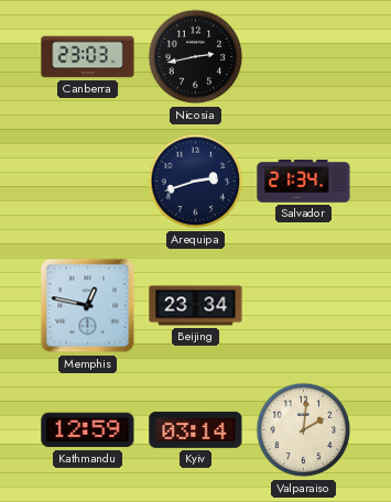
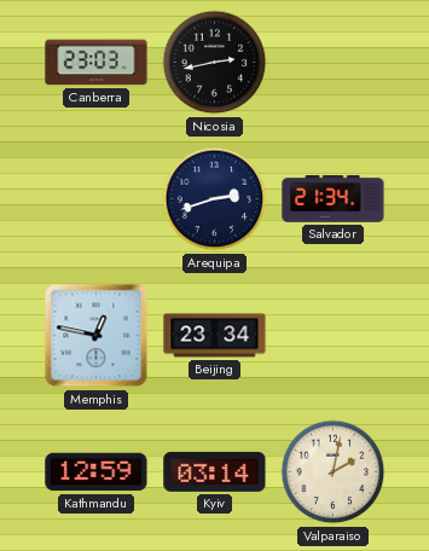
Valparaiso: 2:01 -> 2:02 (334, 472)
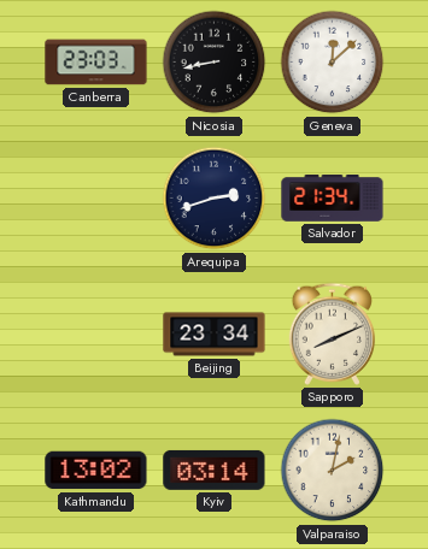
Nicosia: 2:43 -> 8:43 (215, 63)
Geneva: none -> 12:08 (333, 63)
Memphis: 12:47 -> none (97, 336)
Sapporo: none -> 8:11 (332, 333)
Kathmandu: 12:59 -> 13:02 (96, 471)
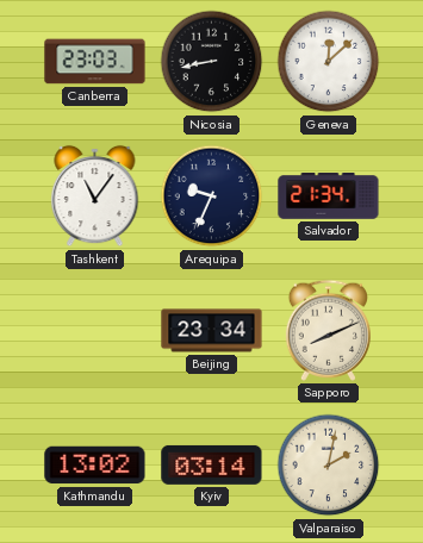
Tashkent: none -> 11:06 (95, 196)
Arequipa: 2:42 -> 9:34 (212, 196)
